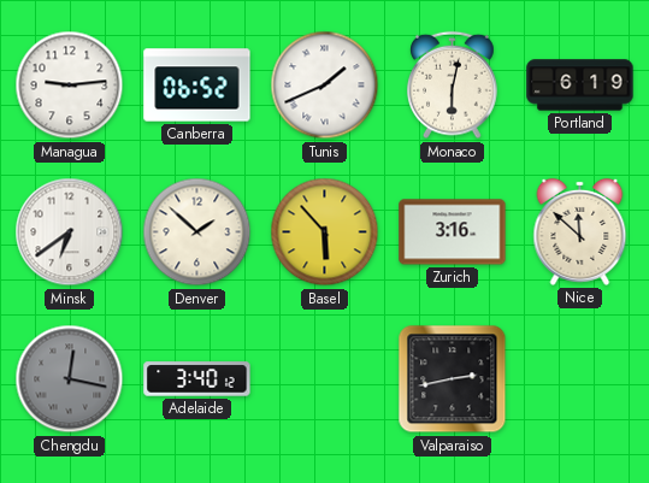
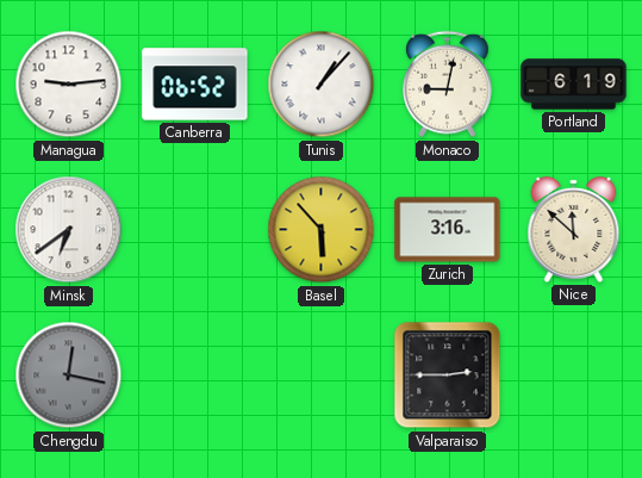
Tunis: 1:41 -> 1:07 (322, 85)
Monaco: 6:02 -> 9:02 (448, 85)
Denver: 1:52 -> none (197, 232)
Adelaide: 3:40 -> none (197, 379)
Valparaiso: 2:43 -> 2:45 (448, 375)
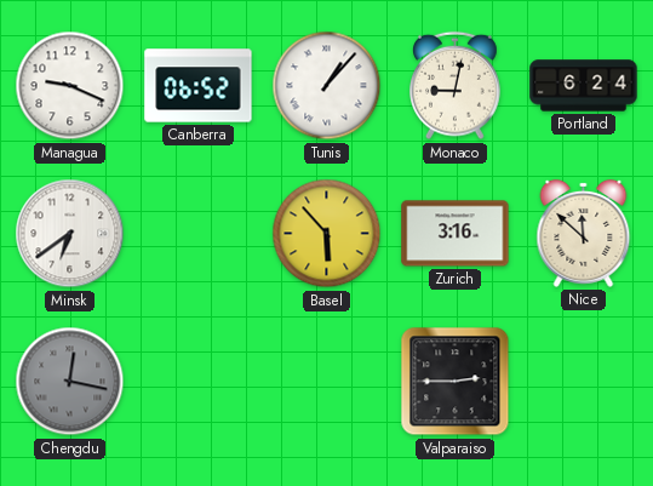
Managua: 9:14 -> 9:19 (70, 86)
Portland: 6:19 -> 6:24 (584, 86)
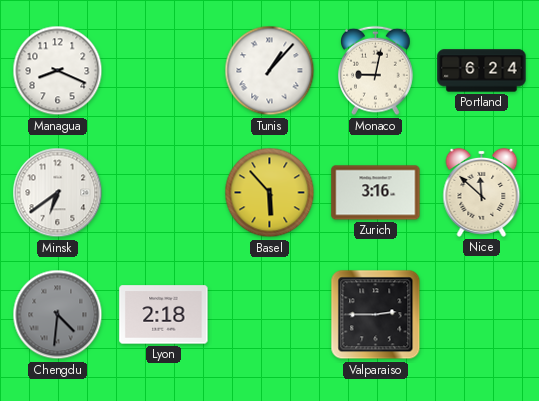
Managua: 9:19 -> 8:19 (58, 71)
Canberra: 06:52 -> none (199, 86)
Chengdu: 12:17 -> 4:31 (58, 315)
Lyon: none -> 2:18 (164, 315)
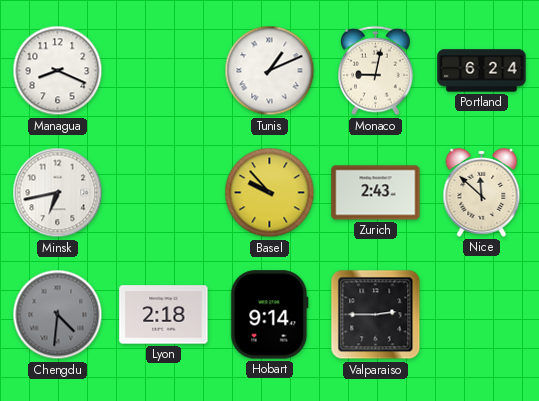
Tunis: 1:07 -> 1:11 (270, 71)
Minsk: 6:39 -> 6:43 (58, 193)
Basel: 5:53 -> 9:53 (270, 193)
Zurich: 3:16 -> 2:43 (376, 193)
Hobart: none -> 9:14 (270, 315)
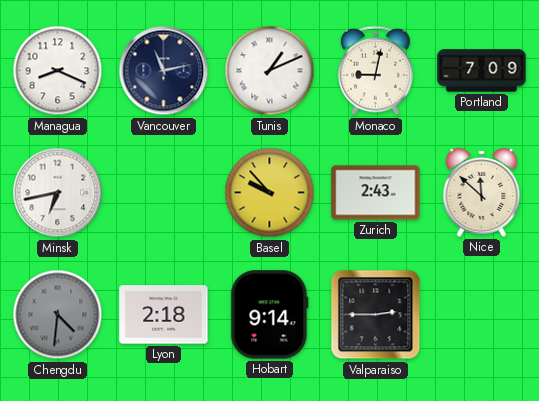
Vancouver: none -> 11:13 (164, 71)
Portland: 6:24 -> 7:09 (482, 71)
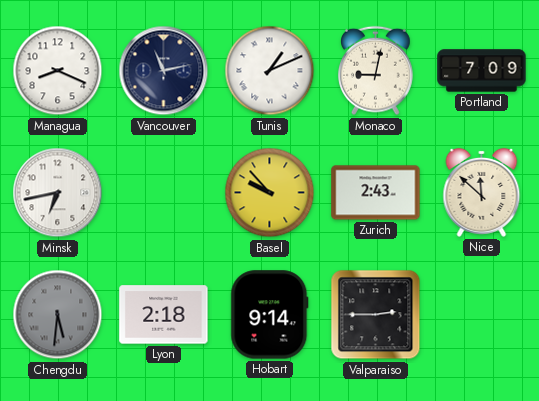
Chengdu: 4:31 -> 5:31 (58, 315)
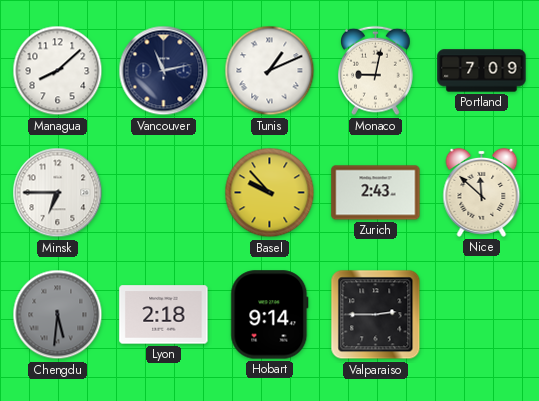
Managua: 8:19 -> 8:08 (58, 71)
Minsk: 6:43 -> 6:45 (58, 193)
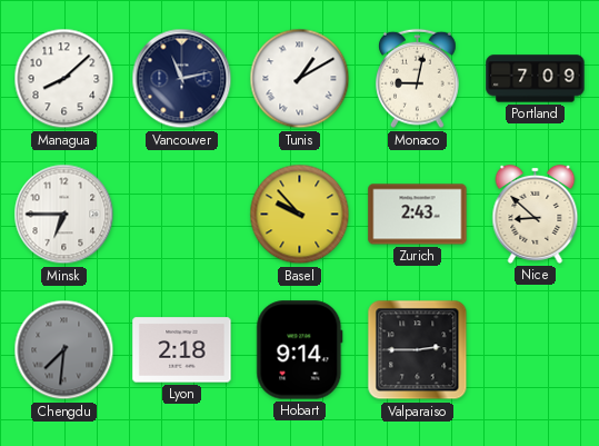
Tunis: 1:11 -> 1:10 (300, 79)
Nice: 11:52 -> 8:52 (536, 214)
Chengdu: 5:31 -> 7:31 (64, 350)
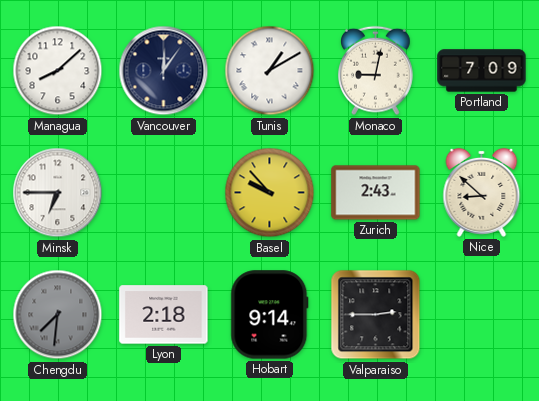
Vancouver: 11:13 -> 12:06 (164, 71)
